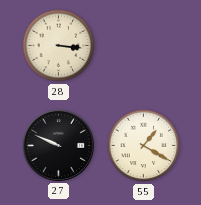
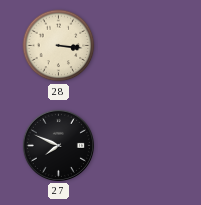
27: 9:49 -> 7:49 (58, 145)
55: 1:20 -> none (144, 146)
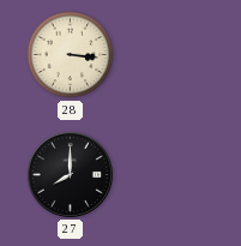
27: 7:49 -> 8:00 (70, 174)
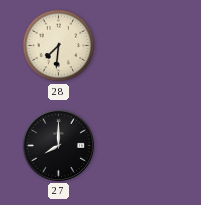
28: 3:16 -> 7:31 (59, 46)
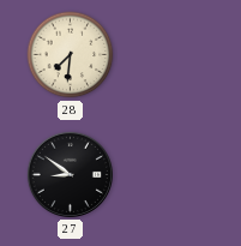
27: 8:00 -> 8:51 (70, 174)
